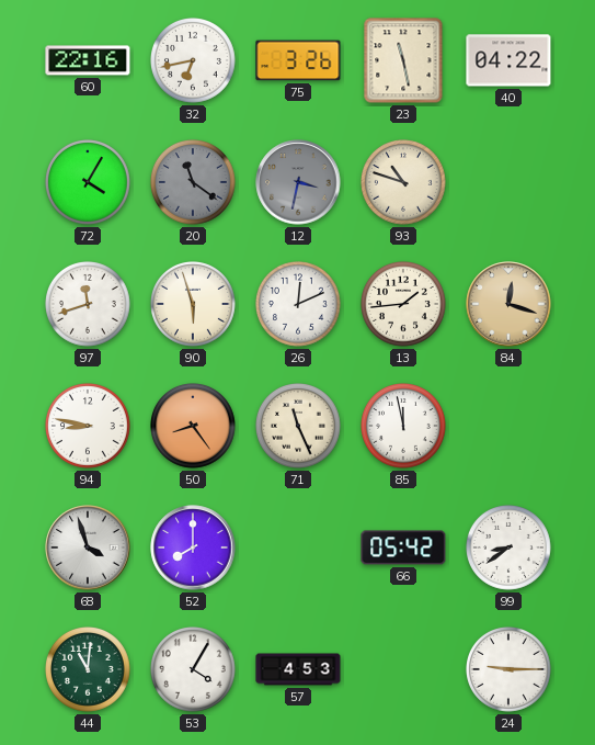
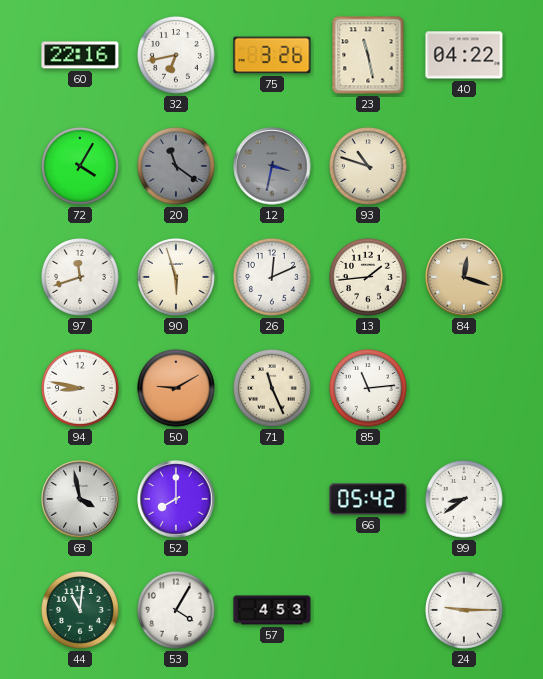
50: 8:24 -> 9:10 (177, 389)
85: 11:58 -> 11:14 (369, 389)
68: 3:57 -> 3:58 (80, 499)
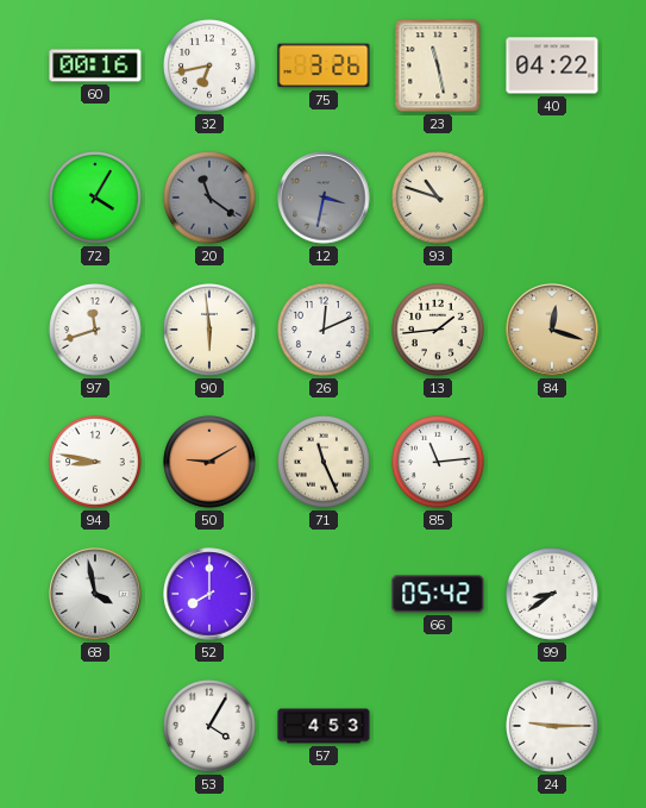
60: 22:16 -> 00:16 (95, 65)
90: 5:57 -> 5:59 (211, 331)
44: 11:01 -> none (81, 611)
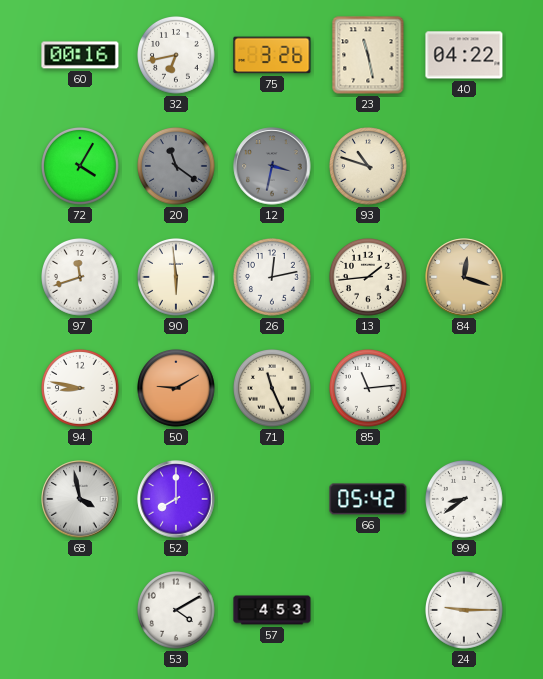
26: 12:11 -> 12:13 (273, 278)
53: 4:05 -> 4:10 (177, 611)
